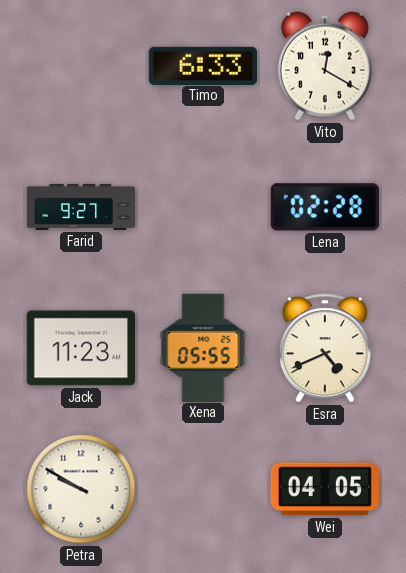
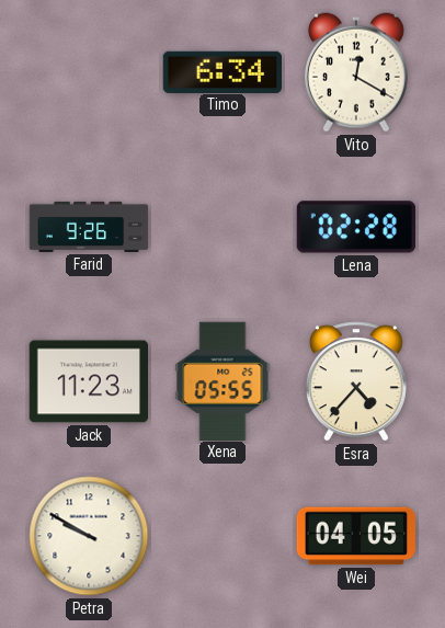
Timo: 6:33 -> 6:34 (222, 71)
Farid: 9:27 -> 9:26 (89, 227)
Esra: 4:41 -> 4:37 (356, 381)
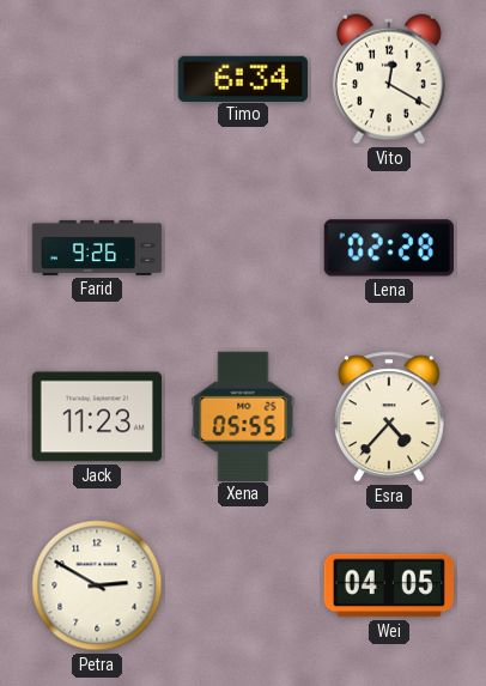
Petra: 9:50 -> 2:50 (97, 585)
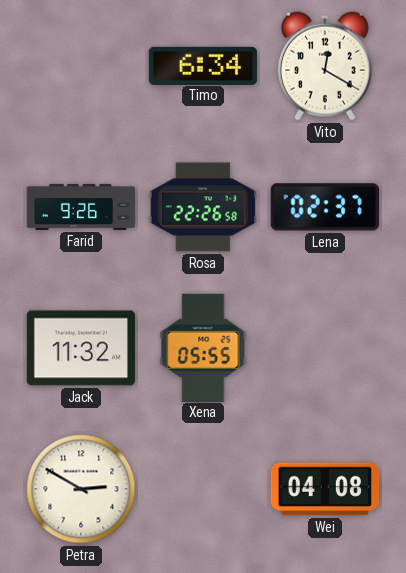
Rosa: none -> 22:26 (202, 207)
Lena: 02:28 -> 02:37 (324, 207)
Jack: 11:23 -> 11:32 (80, 348)
Esra: 4:37 -> none (389, 417)
Wei: 04:05 -> 04:08 (324, 489)
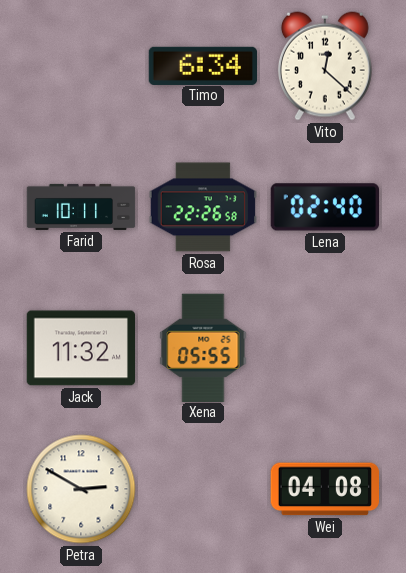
Vito: 12:20 -> 12:22 (325, 66)
Farid: 9:26 -> 10:11 (81, 207)
Lena: 02:37 -> 02:40 (324, 207)
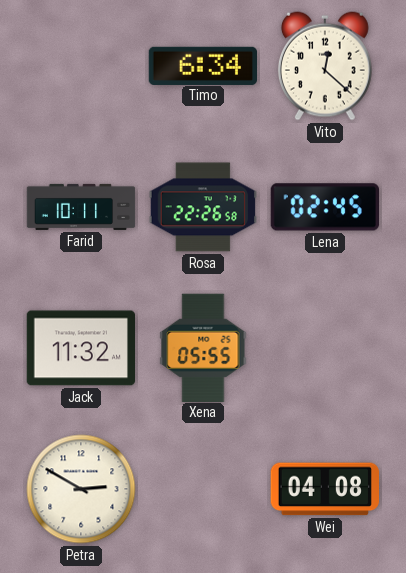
Lena: 02:40 -> 02:45 (324, 207)
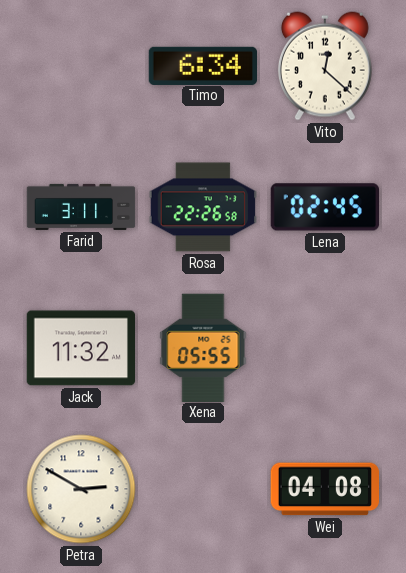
Farid: 10:11 -> 3:11 (81, 207)
